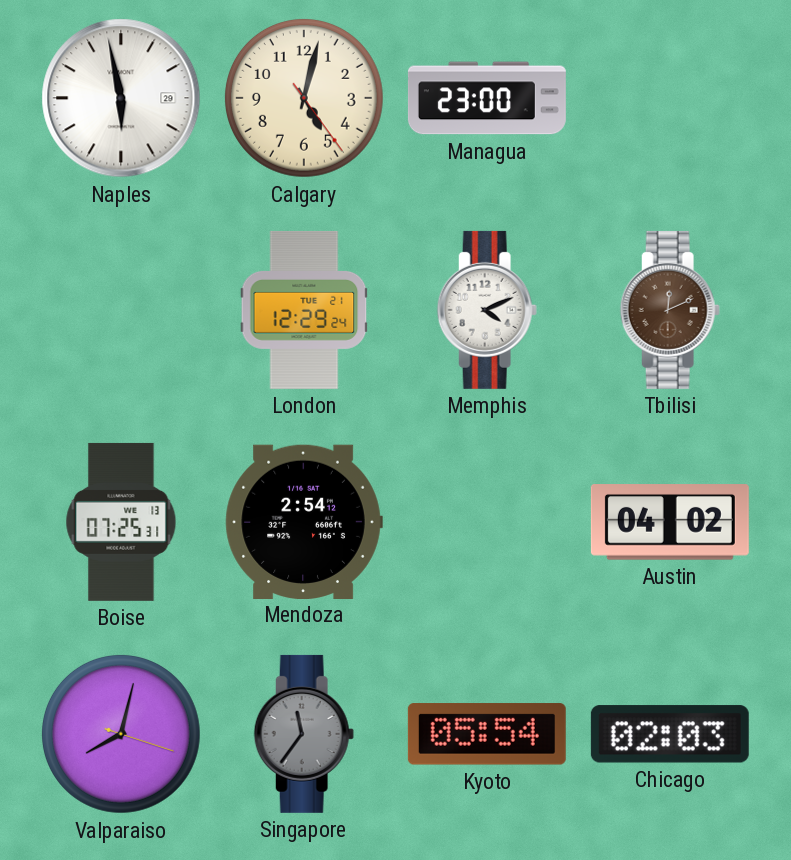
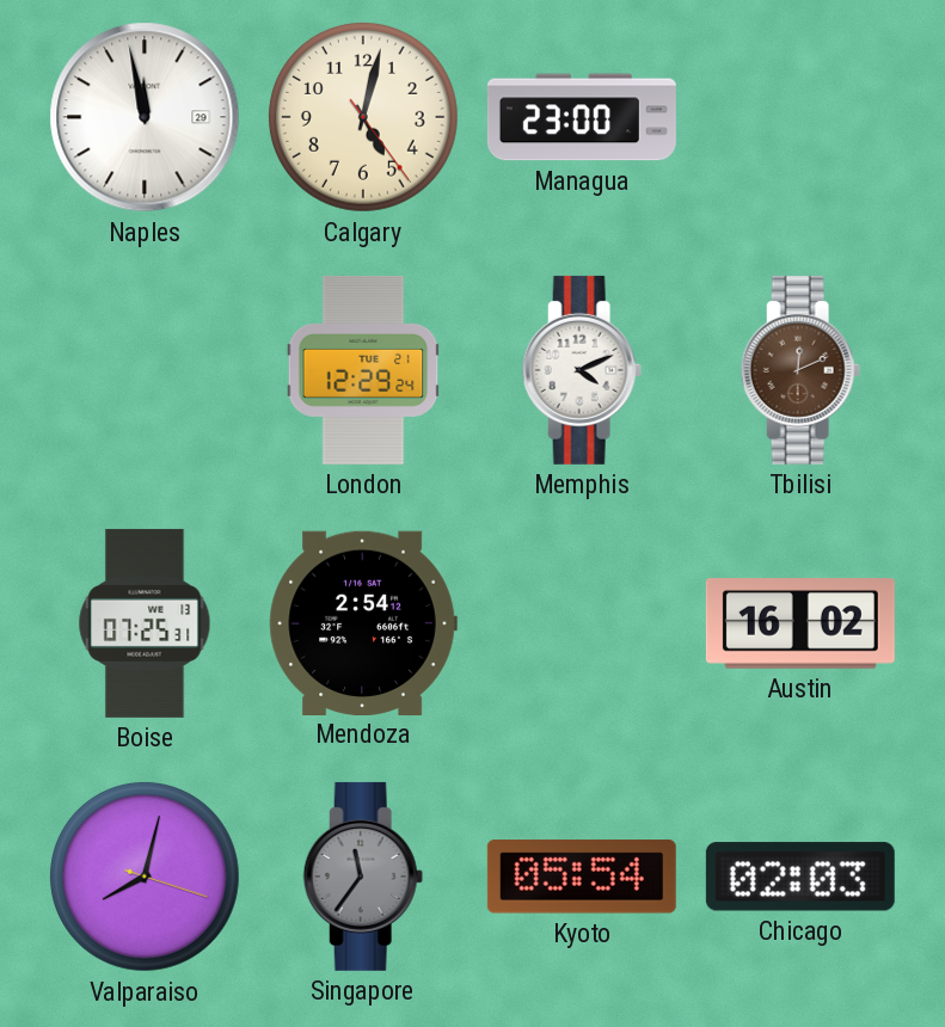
Naples: 5:58 -> 11:58 (145, 117)
Austin: 04:02 -> 16:02 (800, 623)
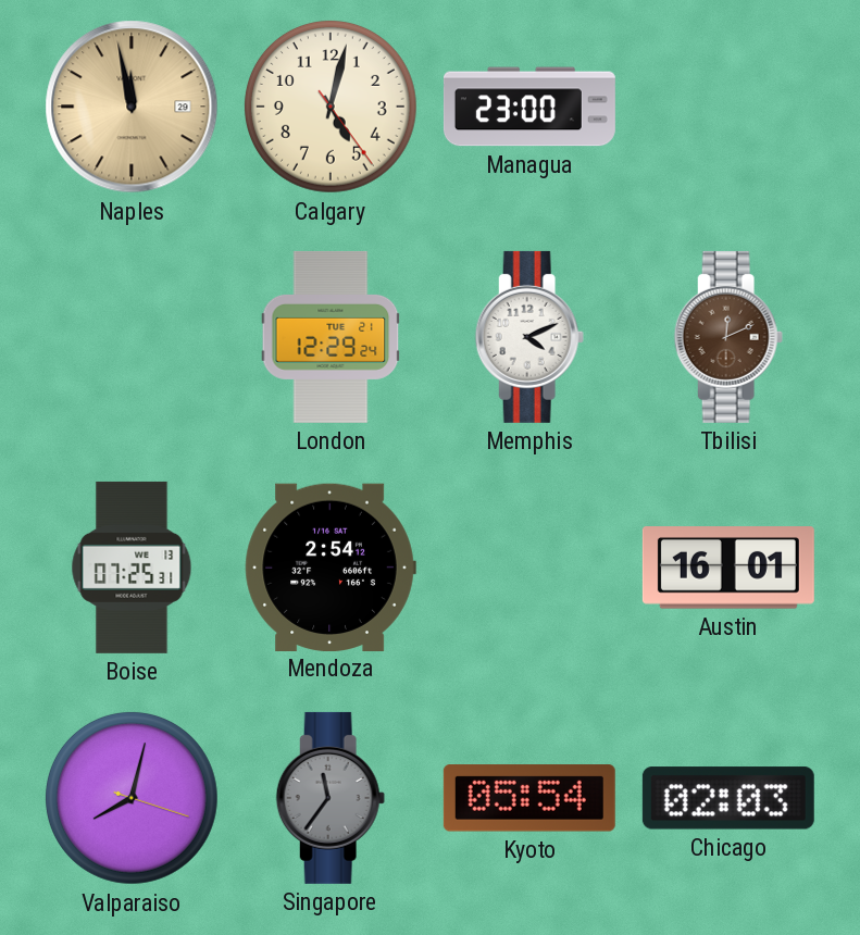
Naples dial: white -> champagne (132, 107)
Austin: 16:02 -> 16:01 (728, 568)
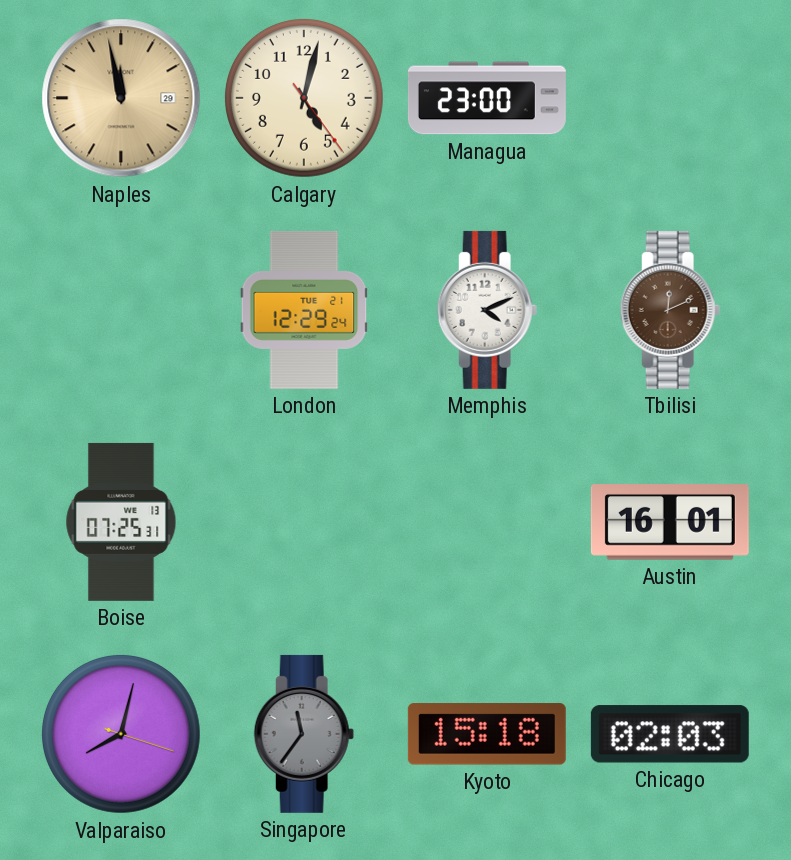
Mendoza: 2:54 -> none (331, 566)
Kyoto: 05:54 -> 15:18 (487, 734)
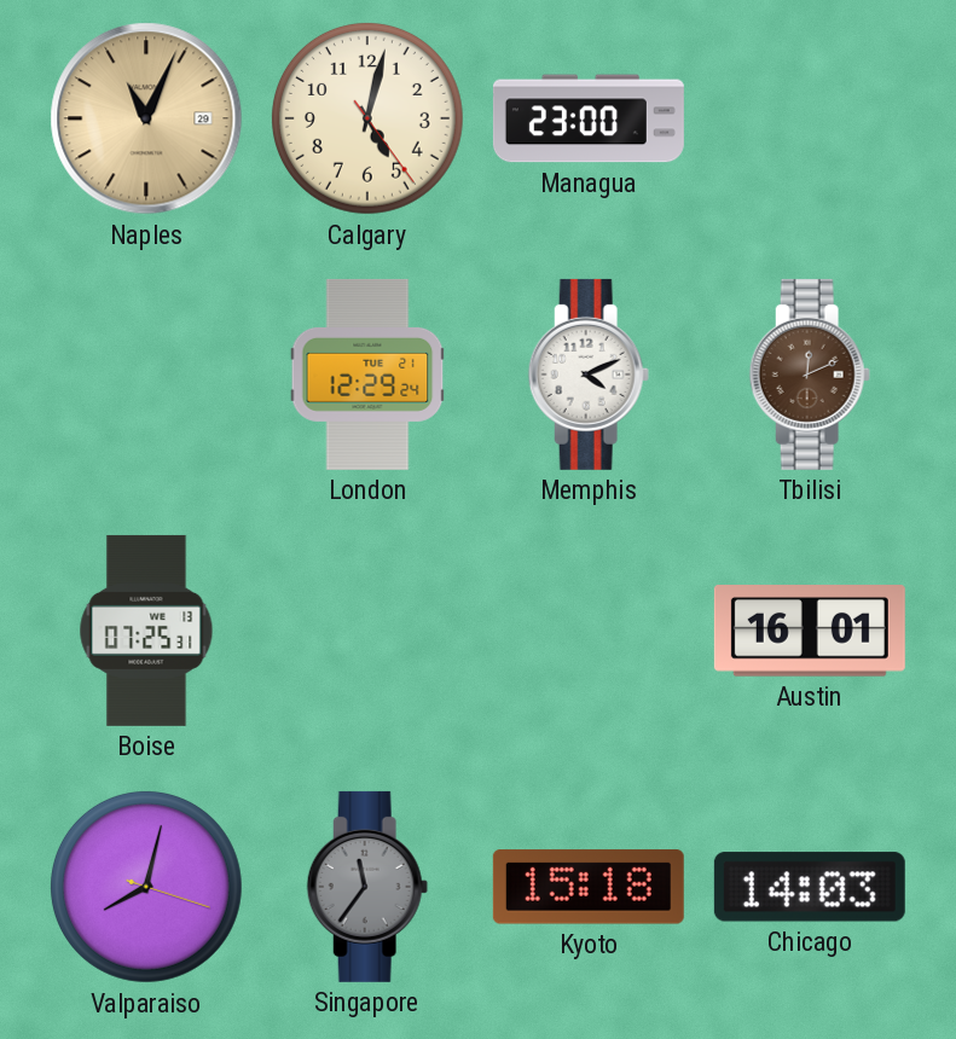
Naples: 11:58 -> 11:04 (146, 118)
Chicago: 02:03 -> 14:03 (810, 887)
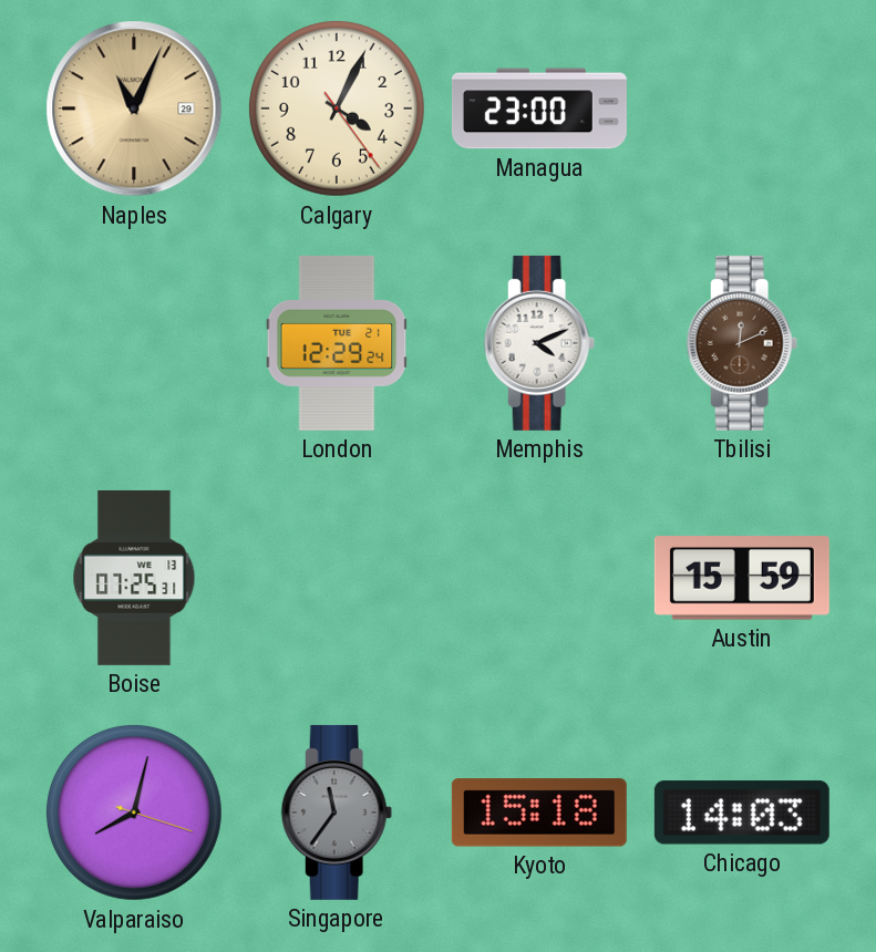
Calgary: 5:02 -> 4:04 (337, 108)
Austin: 16:01 -> 15:59 (742, 578)
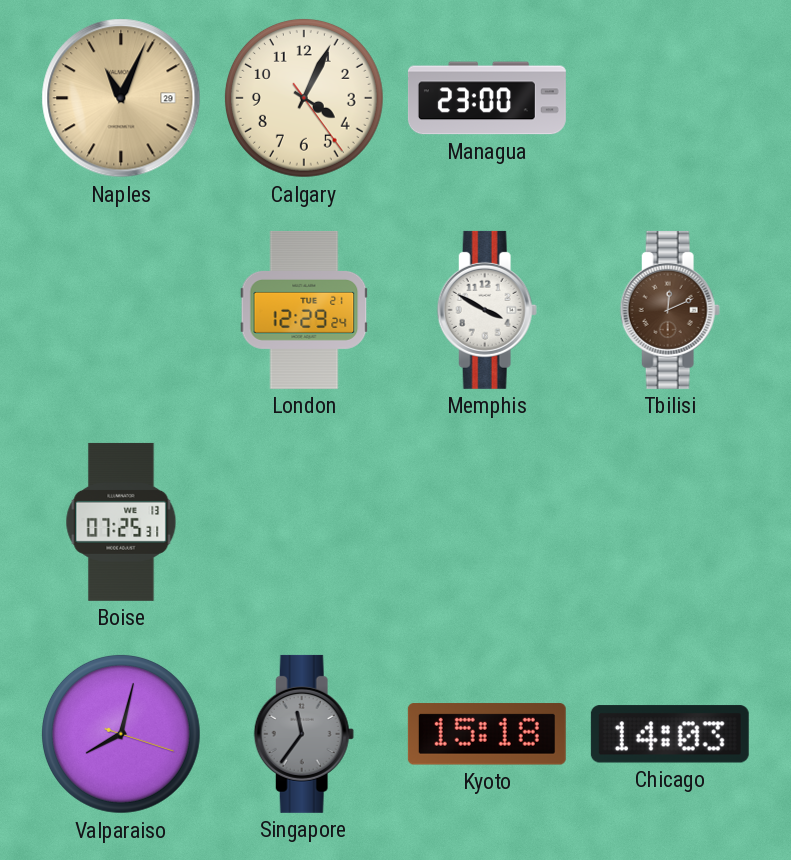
Memphis: 4:11 -> 3:50 (487, 310)
Austin: 15:59 -> none (742, 578)
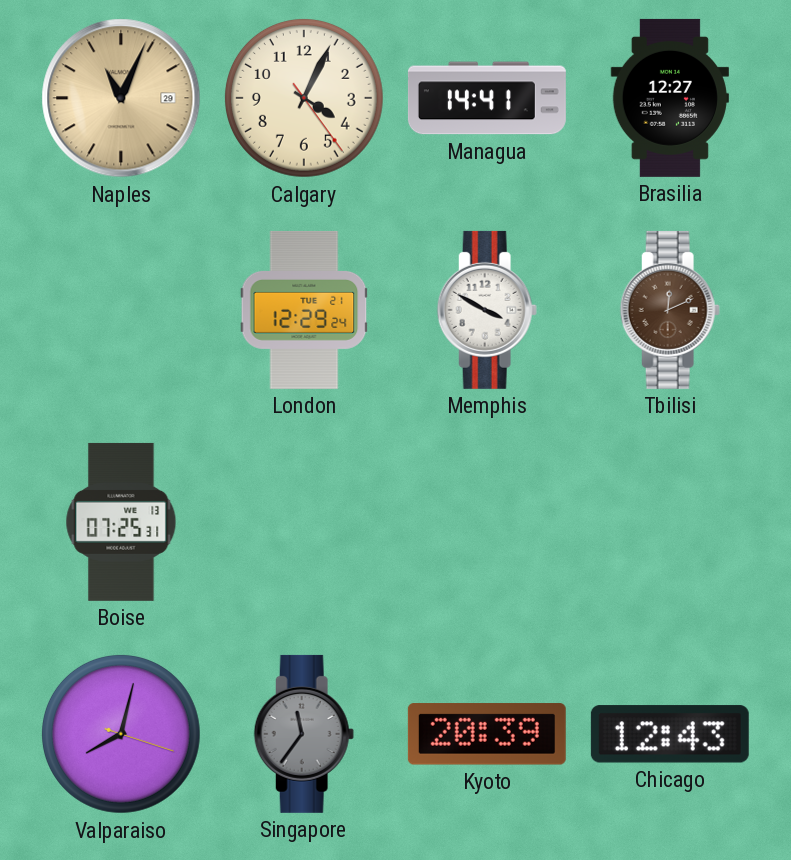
Managua: 23:00 -> 14:41 (487, 98)
Brasilia: none -> 12:27 (670, 98)
Kyoto: 15:18 -> 20:39 (487, 734)
Chicago: 14:03 -> 12:43 (670, 734)
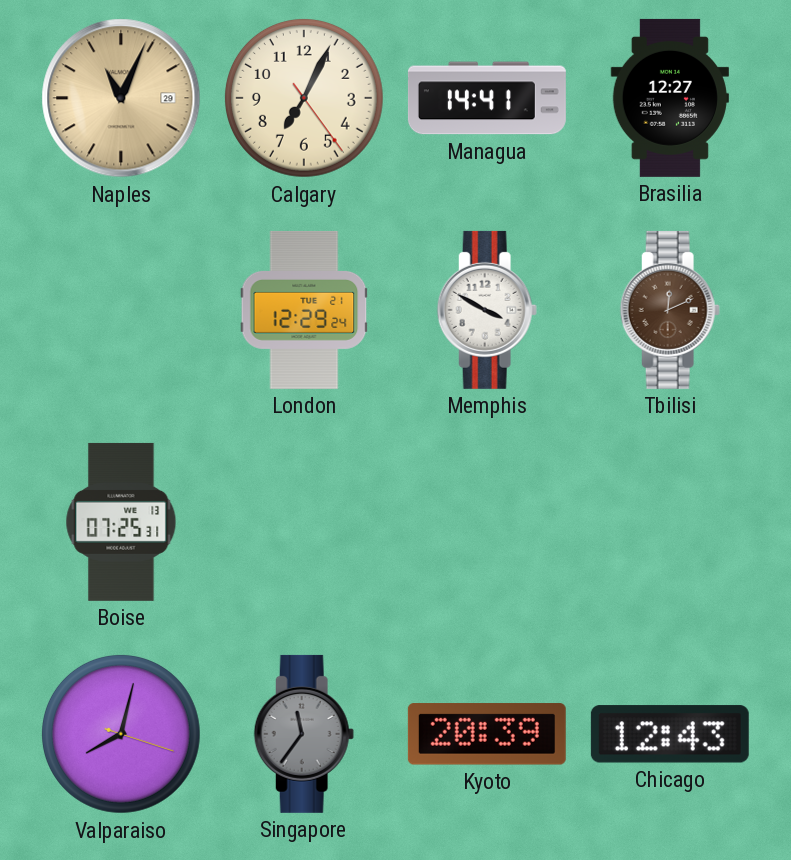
Calgary: 4:04 -> 7:04 (304, 98)
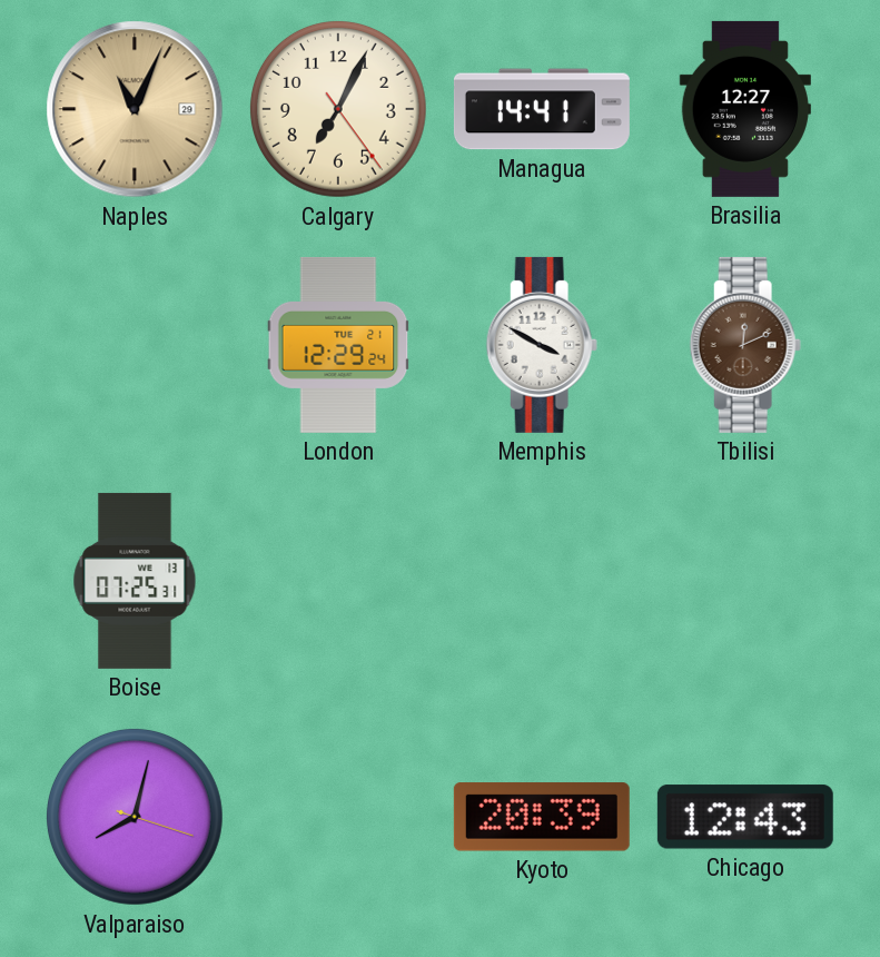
Singapore: 11:36 -> none (304, 734)
